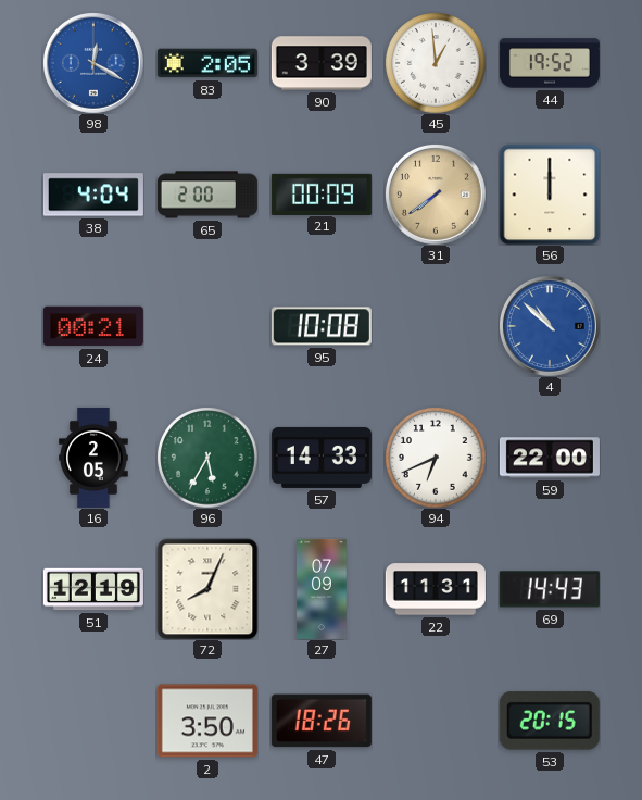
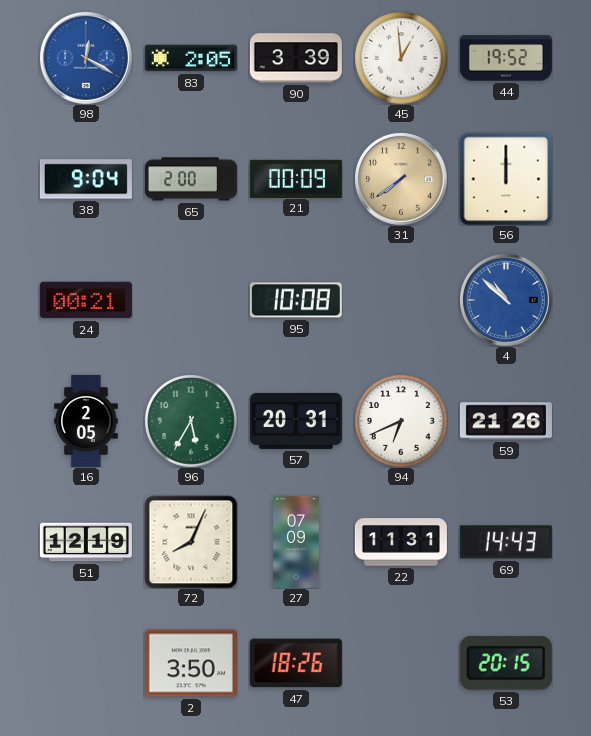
38: 4:04 -> 9:04 (86, 179)
57: 14:33 -> 20:31 (296, 421)
59: 22:00 -> 21:26 (506, 421)
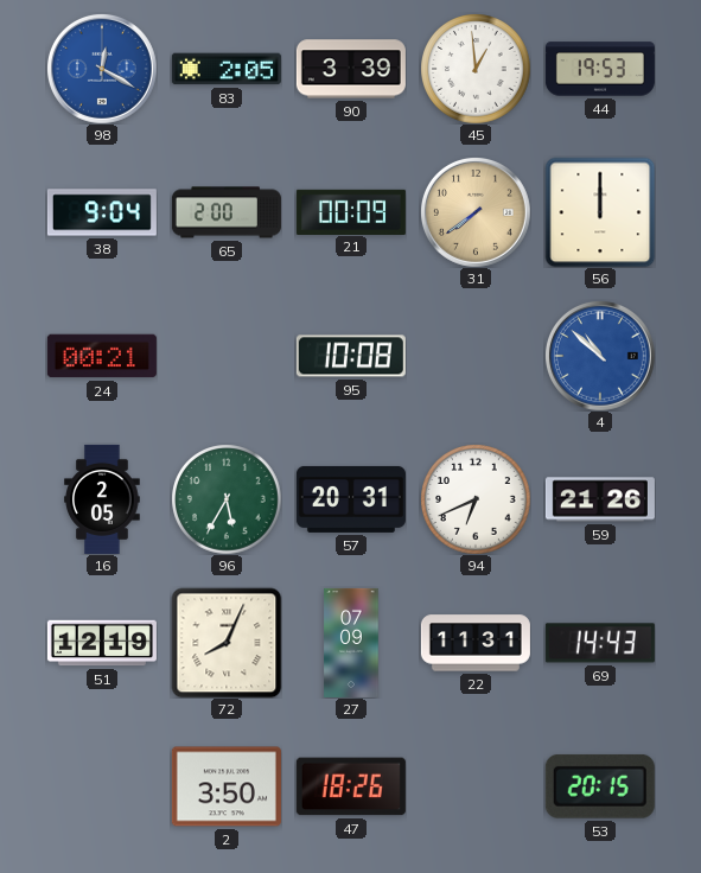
44: 19:52 -> 19:53 (600, 69)
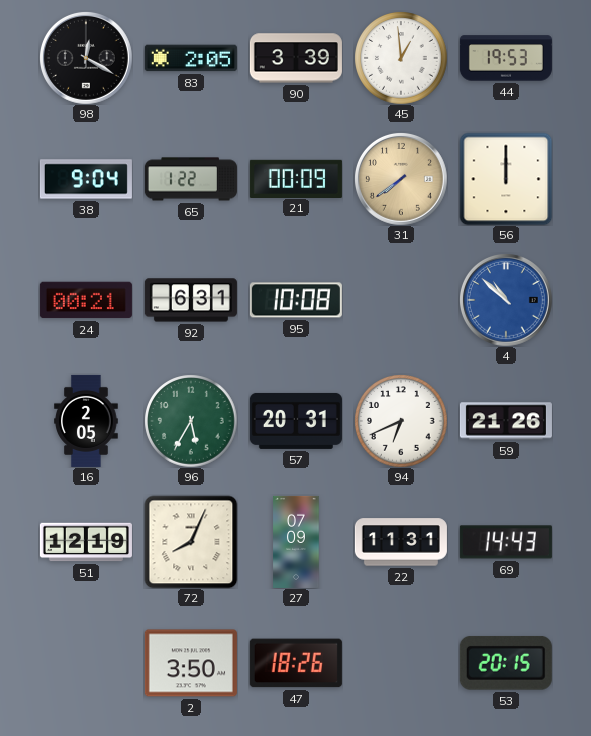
98 dial: blue -> black (86, 58)
65: 2:00 -> 1:22 (191, 179)
92: none -> 6:31 (191, 300)
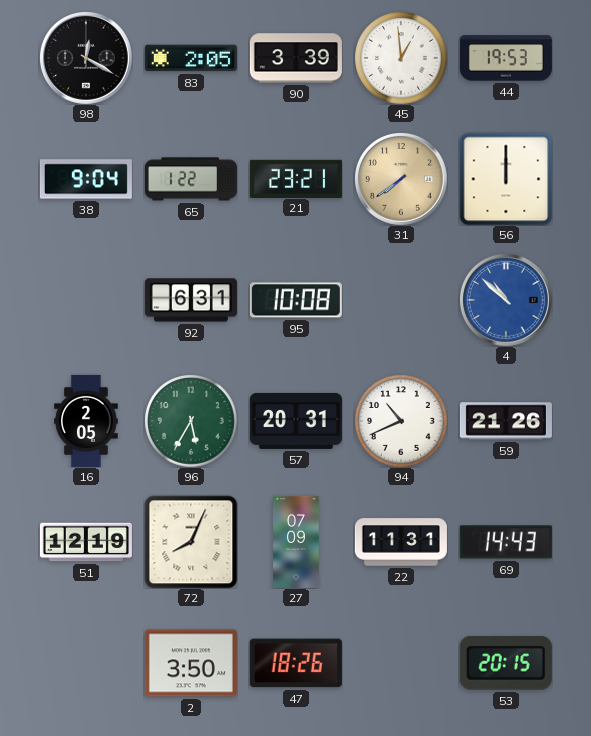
21: 00:09 -> 23:21 (296, 178)
24: 00:21 -> none (86, 300)
94: 6:41 -> 10:41 (401, 421)
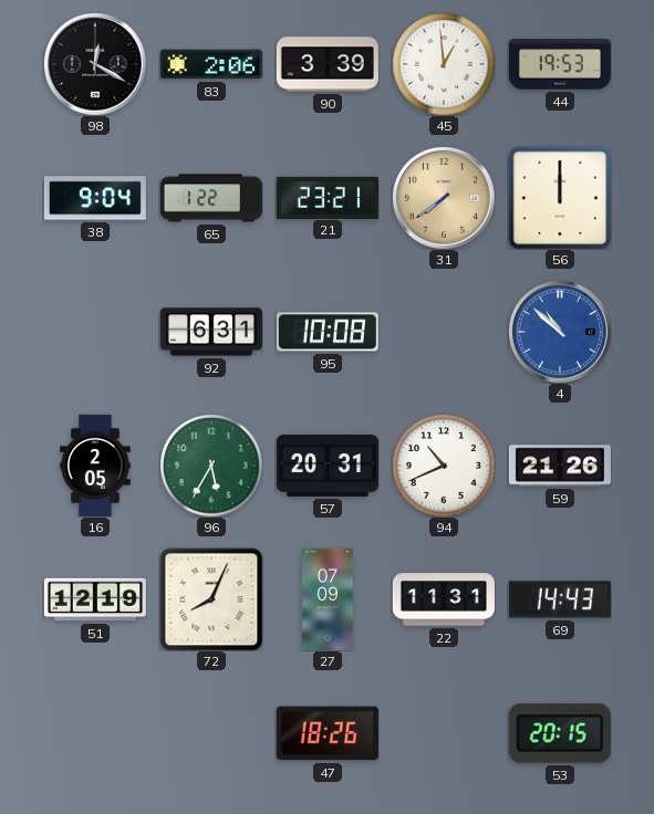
83: 2:05 -> 2:06 (211, 64)
2: 3:50 -> none (191, 663)
